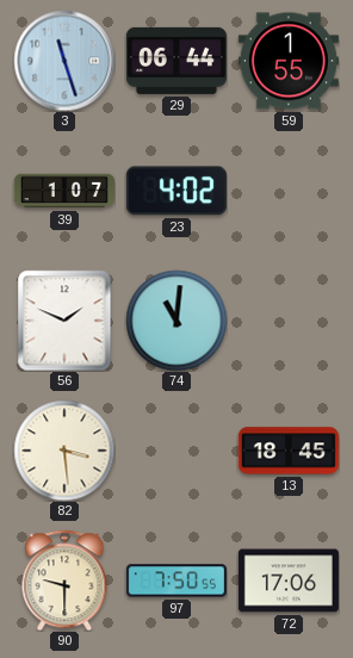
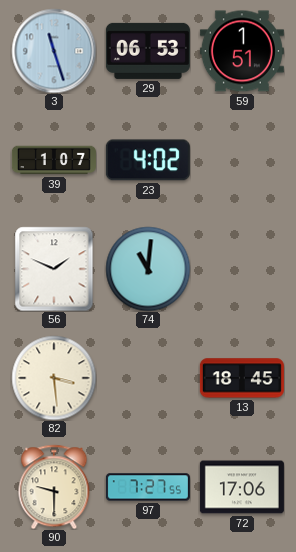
29: 06:44 -> 06:53 (148, 51)
59: 1:55 -> 1:51 (242, 51)
97: 7:50 -> 7:27 (148, 487)
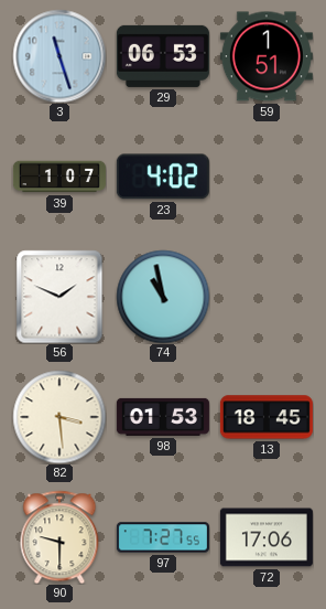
74: 11:01 -> 10:58 (163, 297)
98: none -> 01:53 (163, 417)
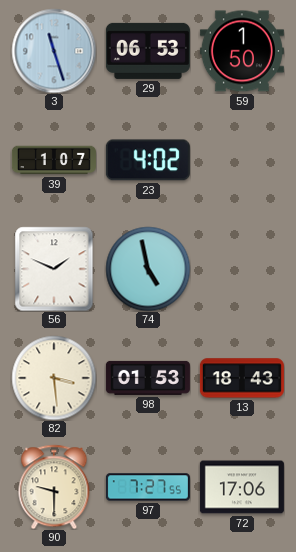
59: 1:51 -> 1:50 (242, 51)
74: 10:58 -> 4:58 (148, 269)
13: 18:45 -> 18:43 (242, 378)
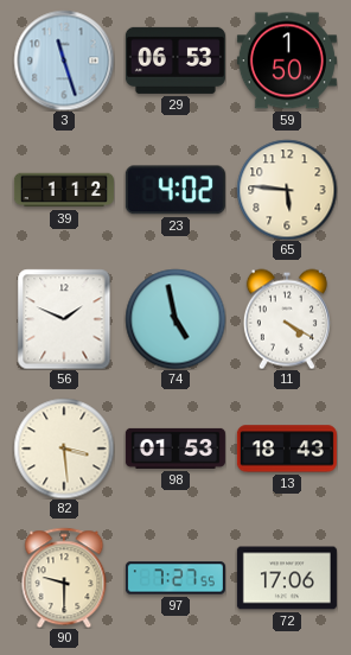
39: 1:07 -> 1:12 (64, 190)
65: none -> 5:46 (287, 190)
11: none -> 4:20 (287, 319)
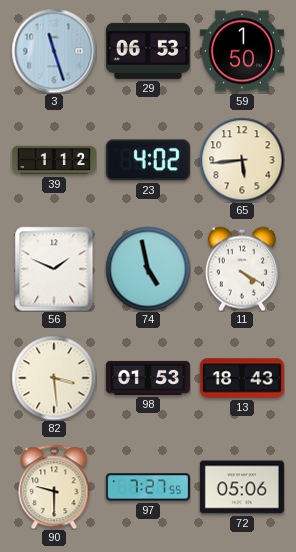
65: 5:46 -> 5:44 (242, 160)
72: 17:06 -> 05:06 (242, 487)
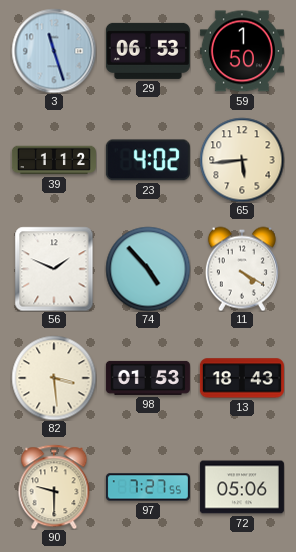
74: 4:58 -> 4:53 (148, 269)
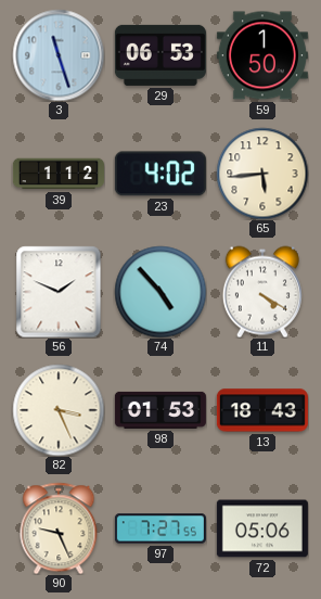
82: 3:29 -> 3:26 (59, 410)
90: 9:30 -> 9:26 (59, 528)
